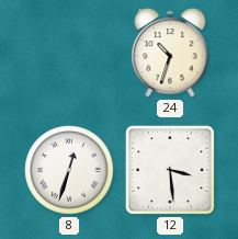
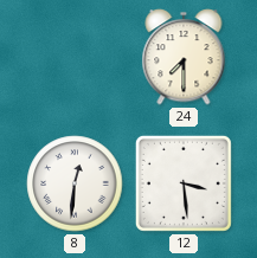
24: 10:33 -> 7:30 (184, 57)
8: 12:33 -> 12:31 (75, 183)
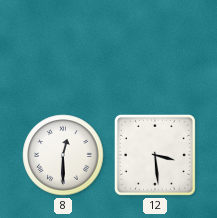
24: 7:30 -> none (184, 57)
8: 12:31 -> 12:30 (63, 155)
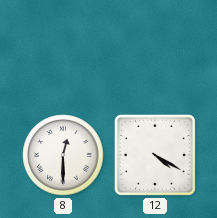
12: 3:29 -> 4:20 (155, 155)
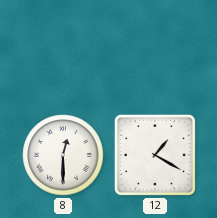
12: 4:20 -> 1:20 (155, 155)
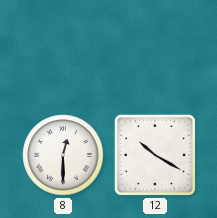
12: 1:20 -> 10:20 (155, 155)
